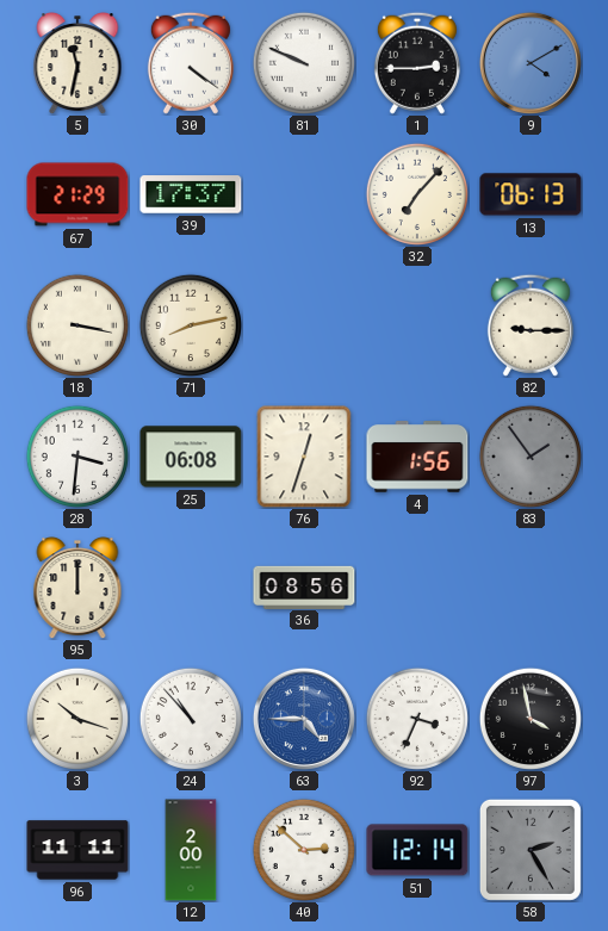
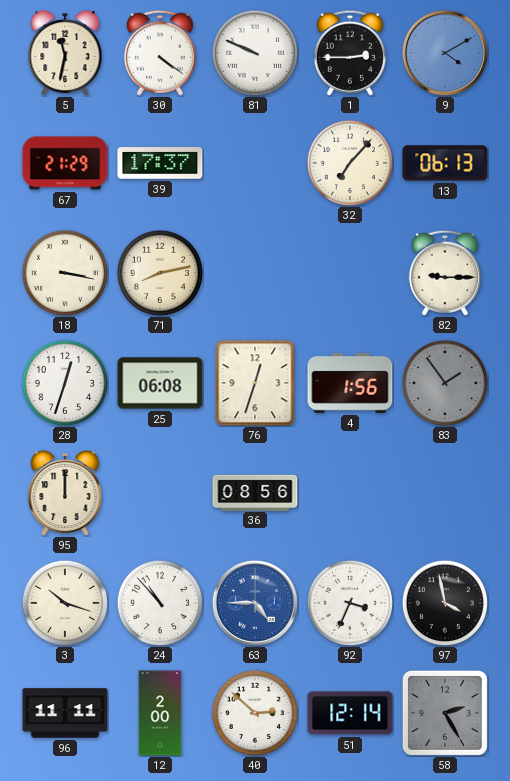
28: 3:31 -> 12:33 (65, 383)
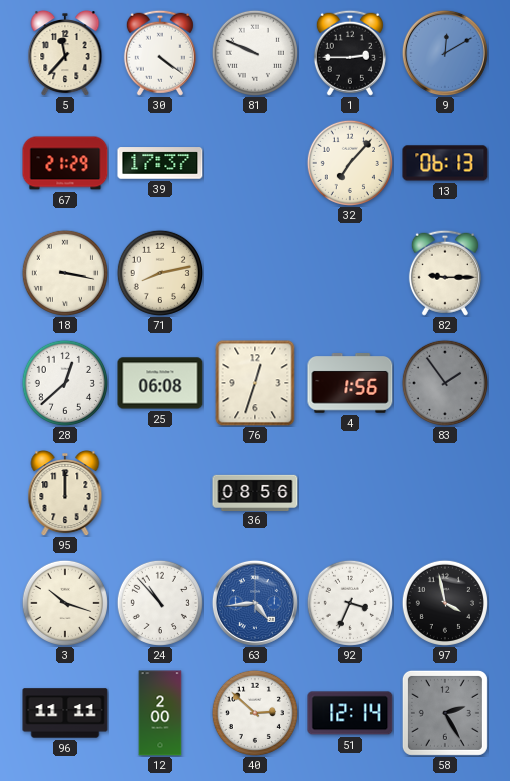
5: 11:32 -> 11:37 (65, 54)
9: 4:10 -> 12:10 (445, 53)
28: 12:33 -> 12:38 (65, 383)
63: 4:45 -> 4:44 (255, 603)
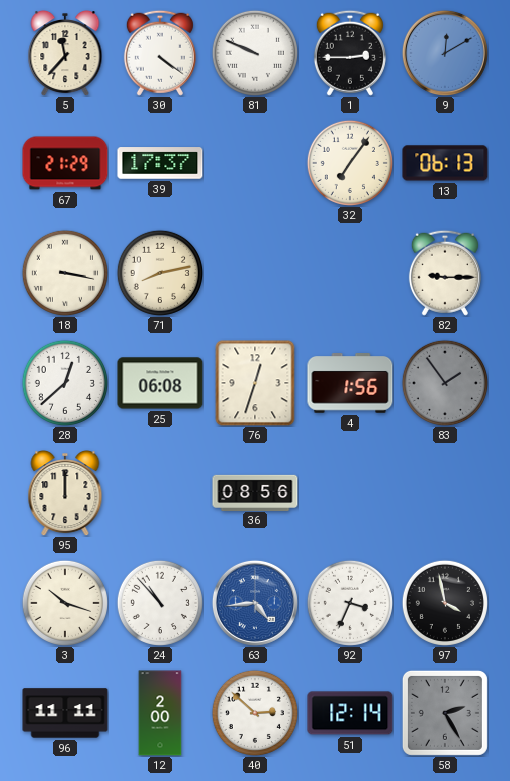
32: 7:07 -> 7:06 (350, 163)
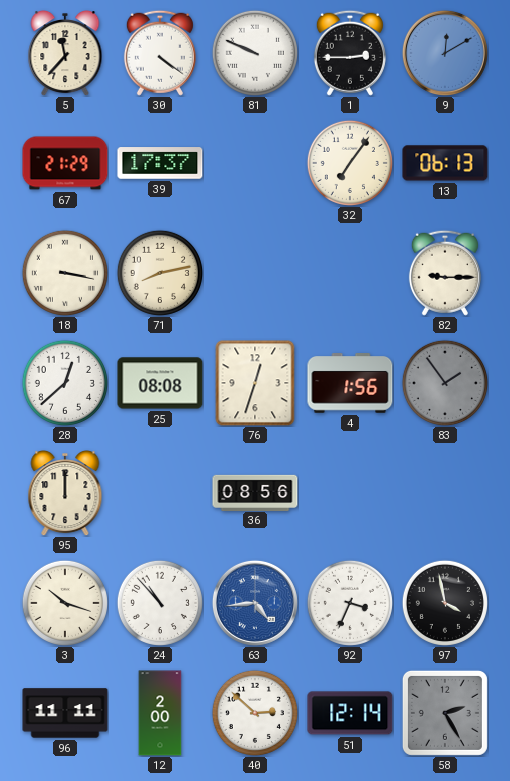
25: 06:08 -> 08:08 (160, 383)
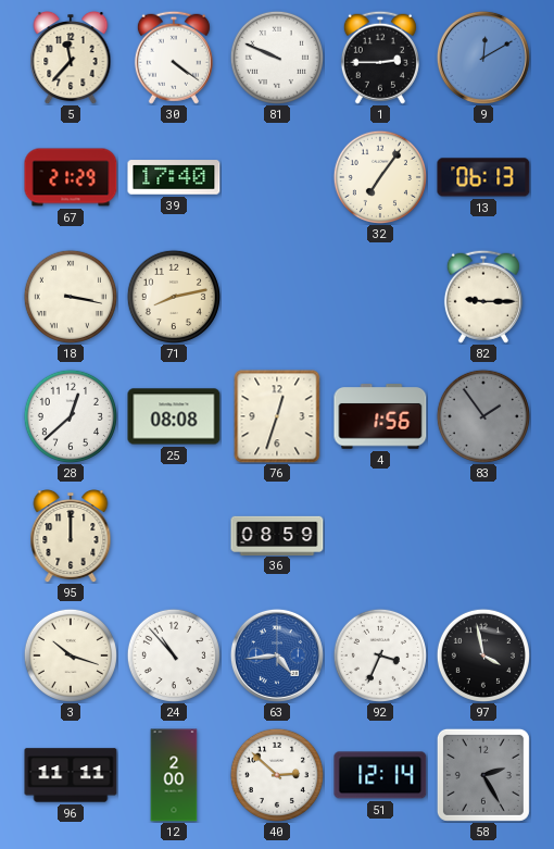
39: 17:37 -> 17:40 (174, 177)
36: 08:56 -> 08:59 (277, 535)
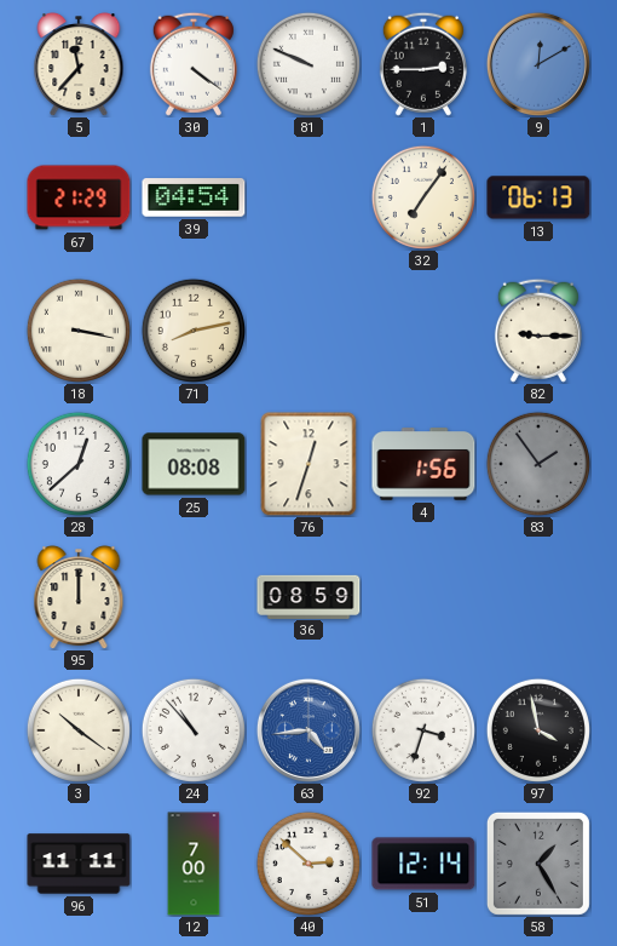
39: 17:40 -> 04:54 (194, 197)
3: 10:18 -> 10:21 (79, 730)
92: 3:34 -> 3:33 (423, 730)
12: 2:00 -> 7:00 (194, 864)
58: 2:25 -> 1:25 (538, 864)
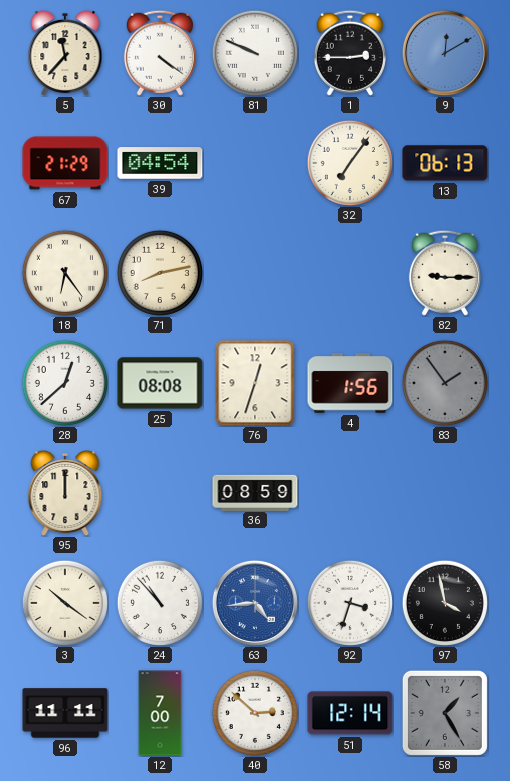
18: 3:17 -> 6:24 (65, 273)
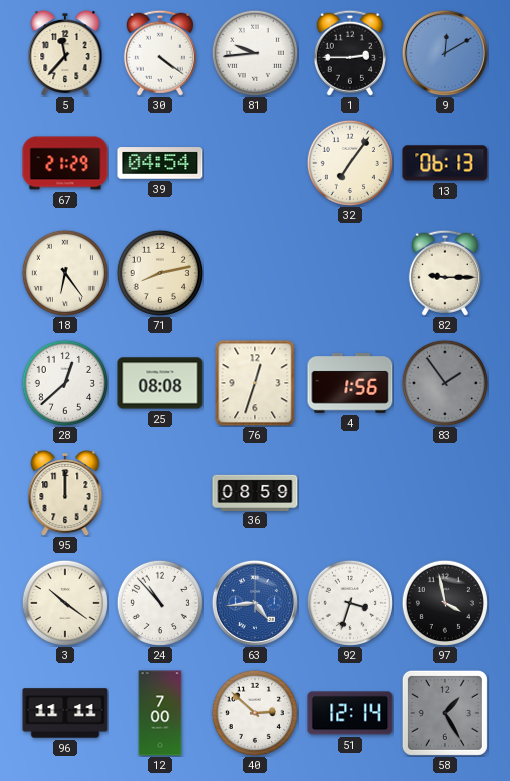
81: 9:49 -> 9:44 (255, 53)
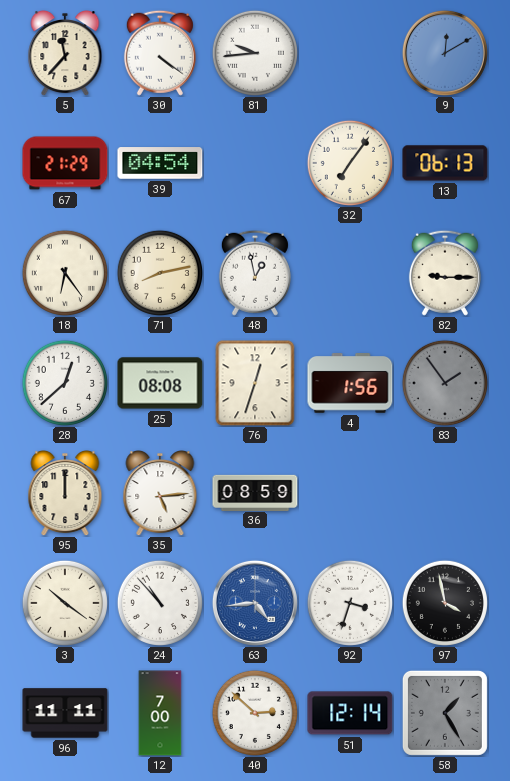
1: 2:45 -> none (350, 53)
48: none -> 12:58 (255, 273)
35: none -> 5:14 (160, 494)
